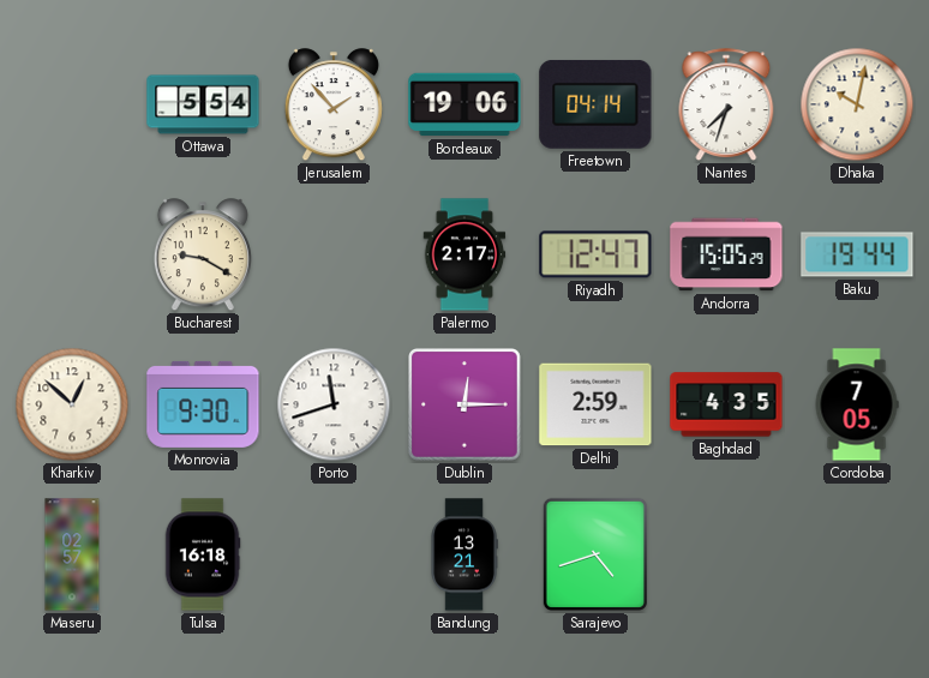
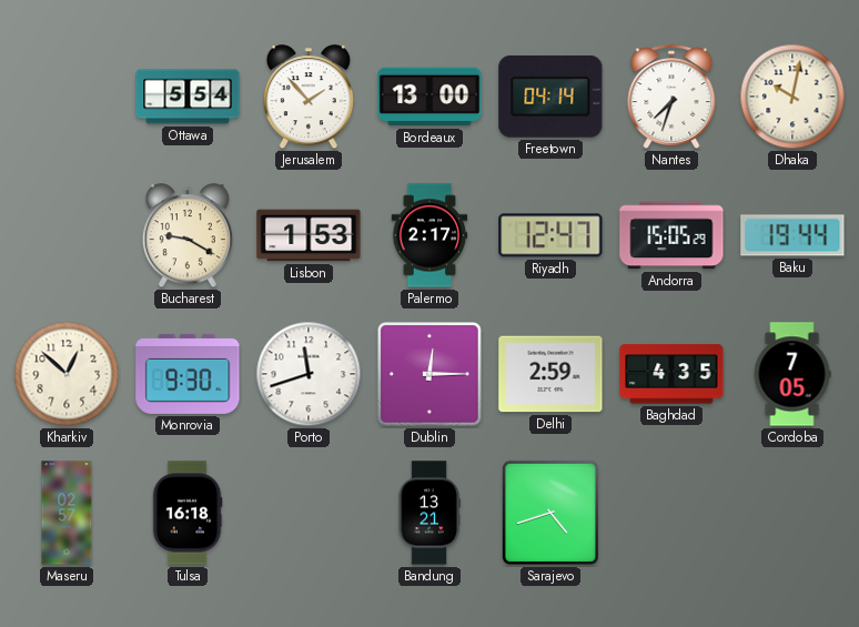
Bordeaux: 19:06 -> 13:00 (429, 97)
Lisbon: none -> 1:53 (309, 235)
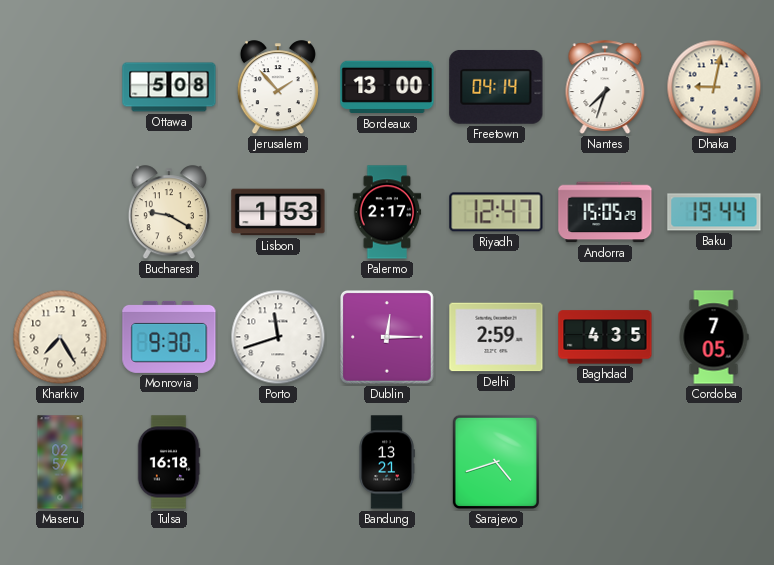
Ottawa: 5:54 -> 5:08 (169, 87)
Dhaka: 10:02 -> 9:02 (714, 87)
Kharkiv: 12:52 -> 7:25 (60, 337)
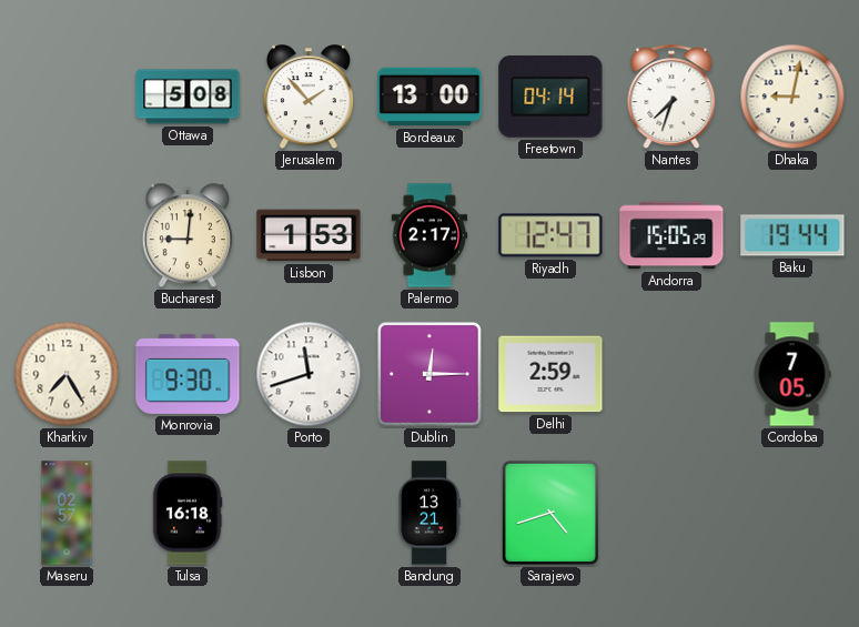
Bucharest: 9:20 -> 9:01 (188, 236)
Baghdad: 4:35 -> none (605, 337)
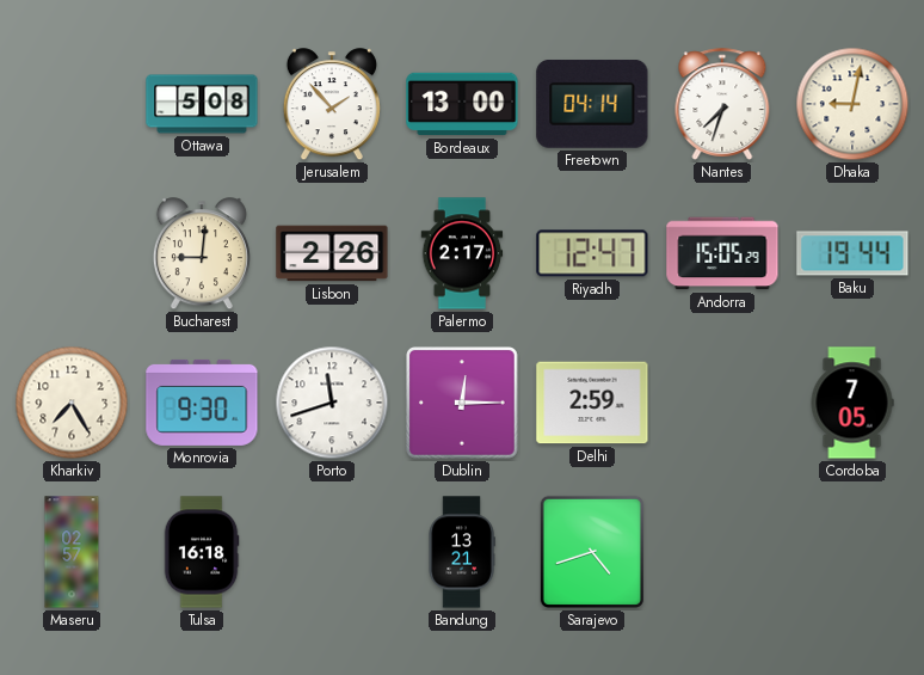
Lisbon: 1:53 -> 2:26 (332, 253)
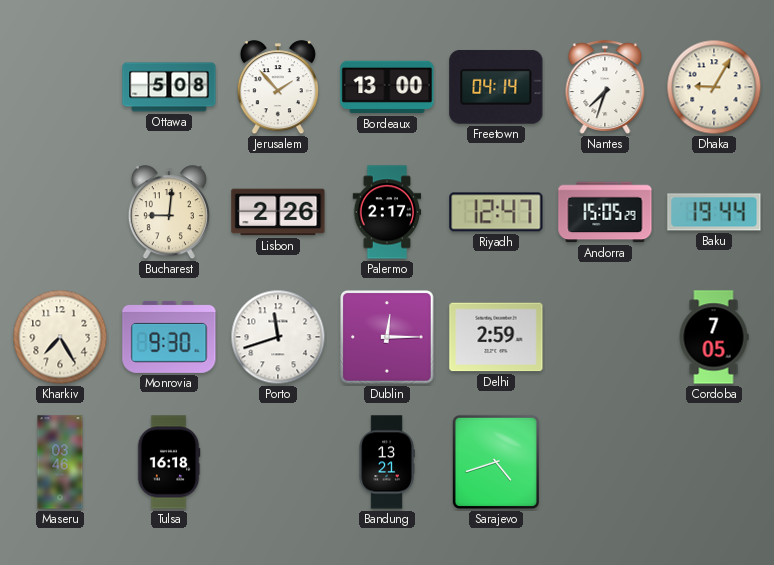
Dhaka: 9:02 -> 9:05 (714, 87)
Maseru: 02:57 -> 03:46 (60, 462)
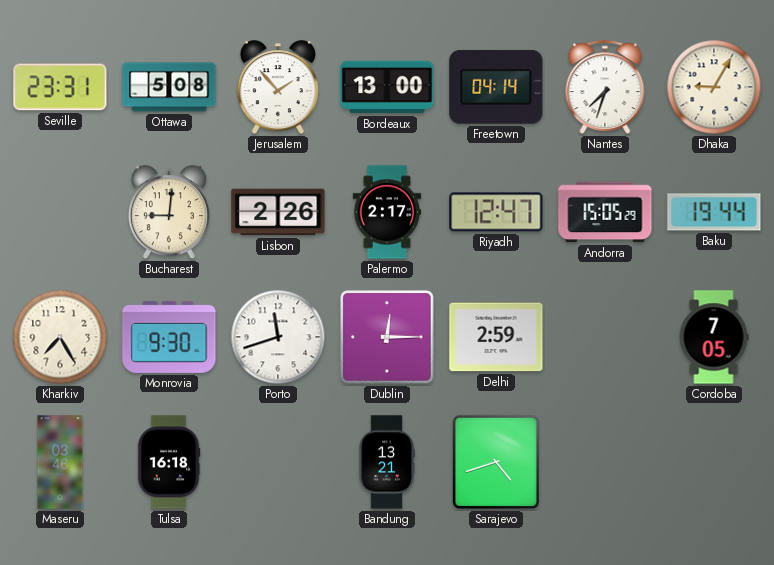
Seville: none -> 23:31 (60, 87)
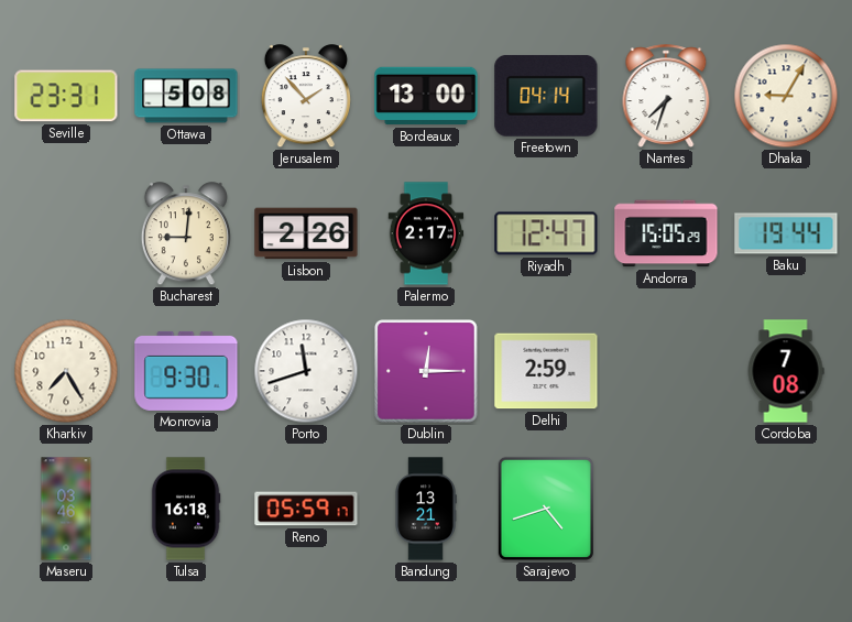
Cordoba: 7:05 -> 7:08 (786, 371)
Reno: none -> 05:59 (306, 509)
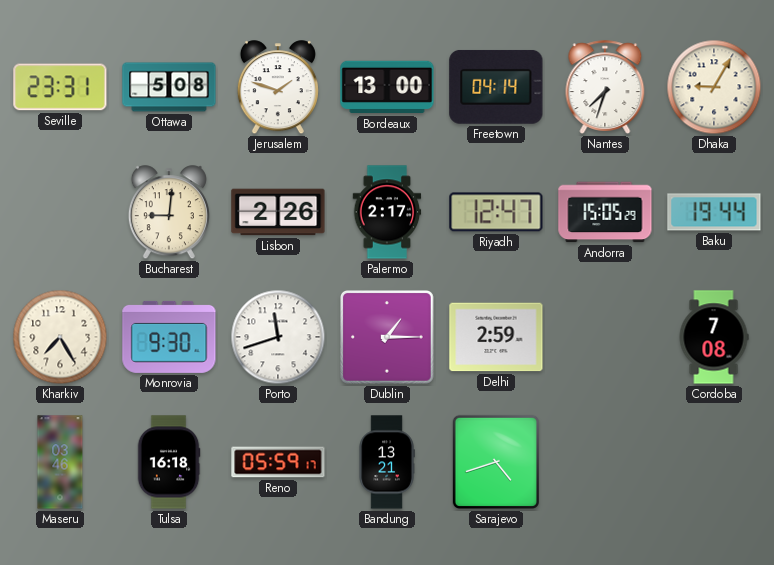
Jerusalem: 1:53 -> 1:48 (278, 88)
Dublin: 12:15 -> 1:15 (388, 338)
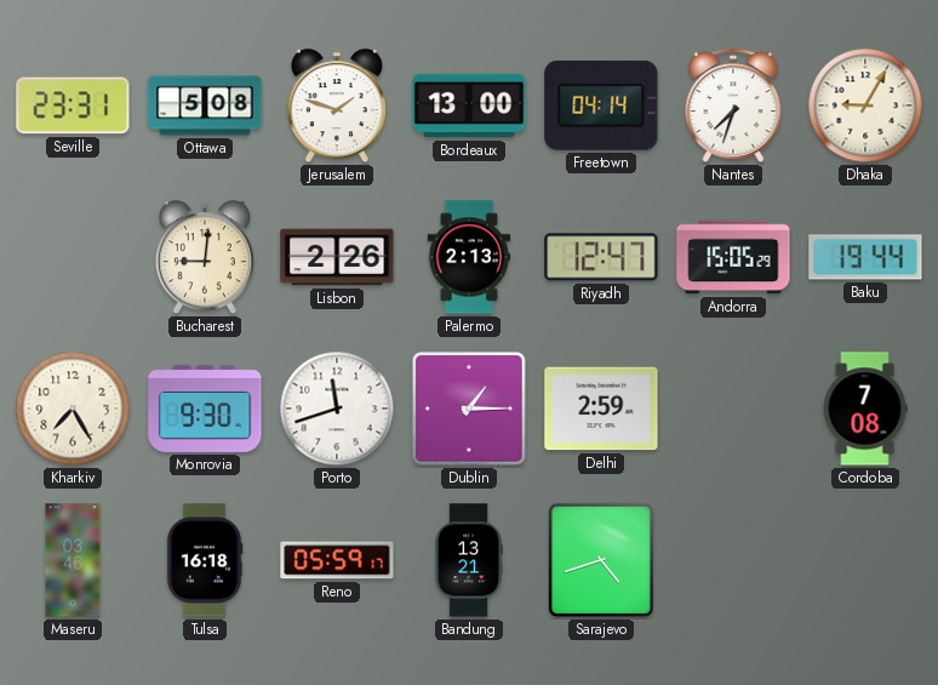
Palermo: 2:17 -> 2:13 (469, 257)
